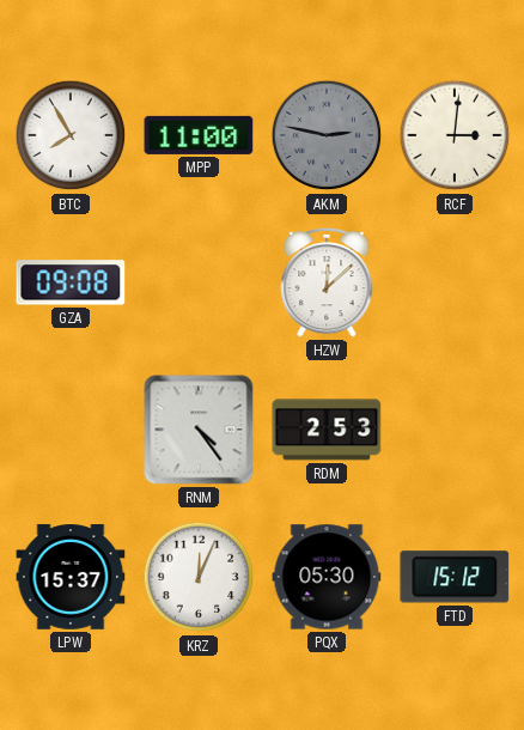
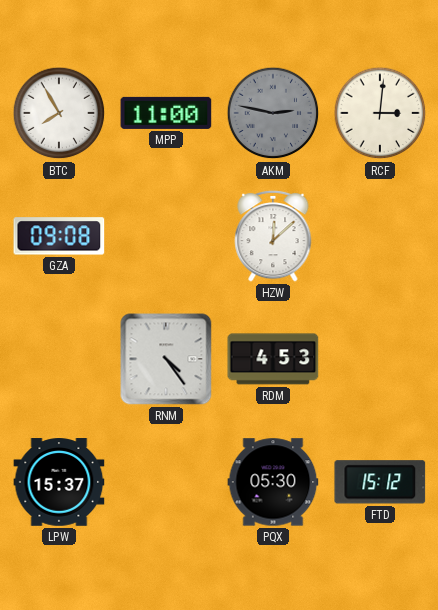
RDM: 2:53 -> 4:53 (273, 359)
KRZ: 12:04 -> none (199, 577)
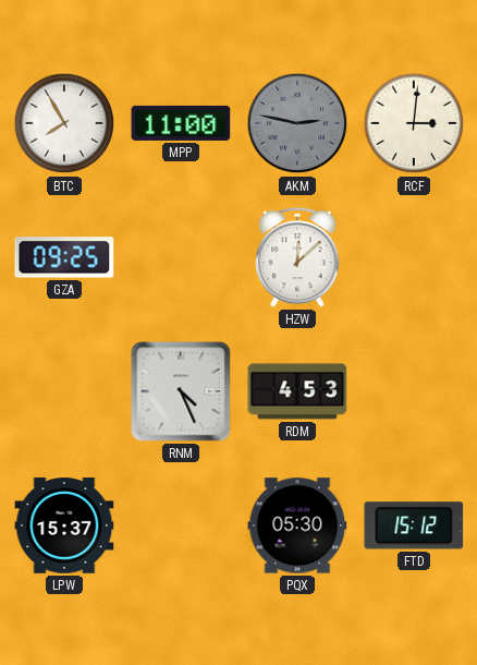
GZA: 09:08 -> 09:25 (64, 257)
RNM: 4:24 -> 4:26 (181, 391)
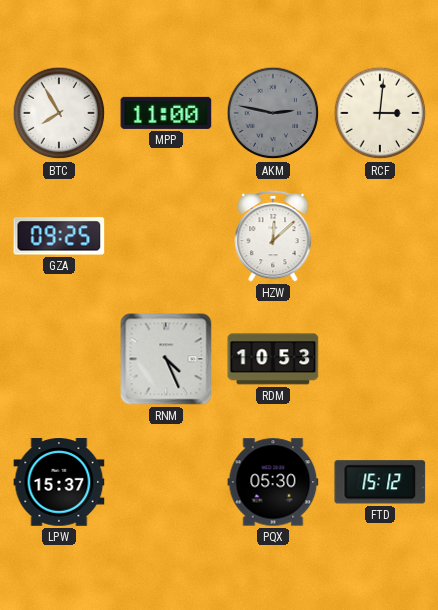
RDM: 4:53 -> 10:53 (273, 359)
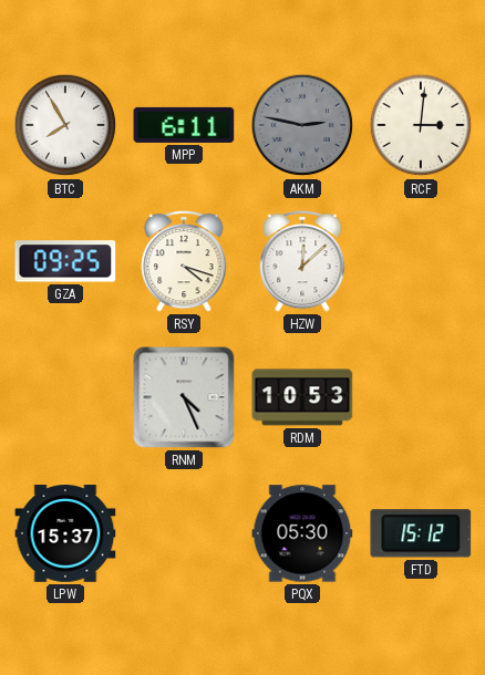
MPP: 11:00 -> 6:11 (184, 125)
RSY: none -> 4:18 (184, 261)
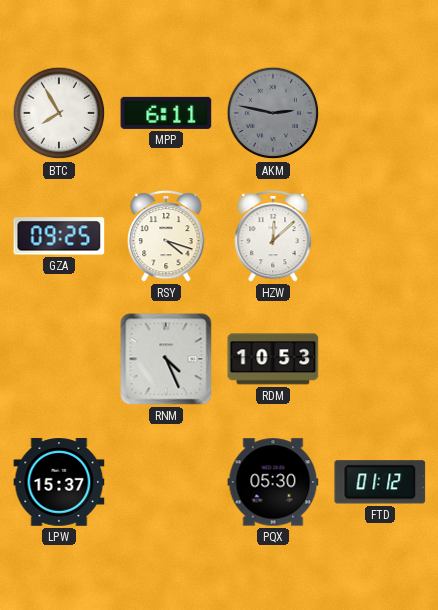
RCF: 3:01 -> none (421, 125)
FTD: 15:12 -> 01:12 (380, 482)
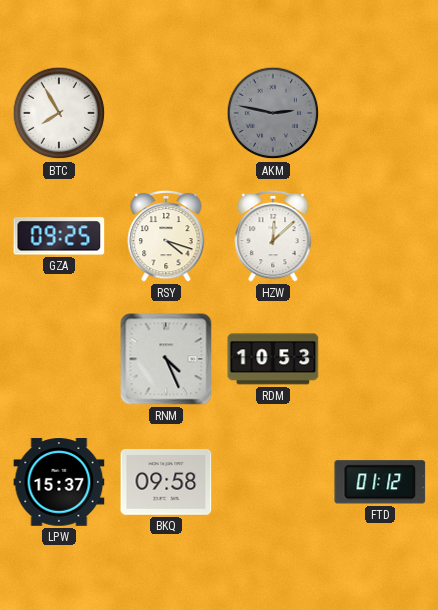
MPP: 6:11 -> none (166, 113)
BKQ: none -> 09:58 (166, 483)
PQX: 05:30 -> none (273, 482)
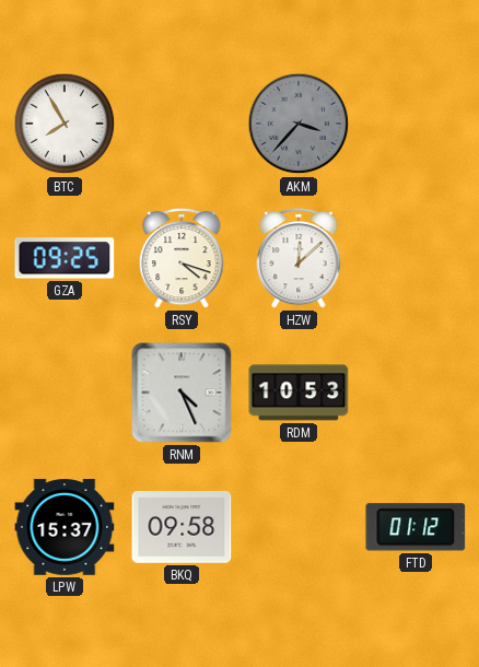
AKM: 2:47 -> 3:37 (299, 124)
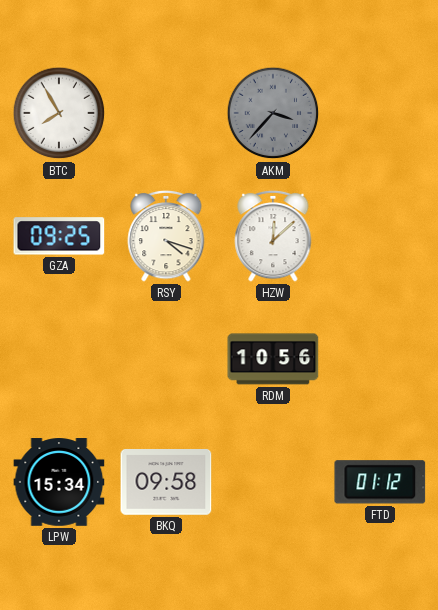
RNM: 4:26 -> none (182, 393)
RDM: 10:53 -> 10:56 (273, 359)
LPW: 15:37 -> 15:34 (59, 482)
